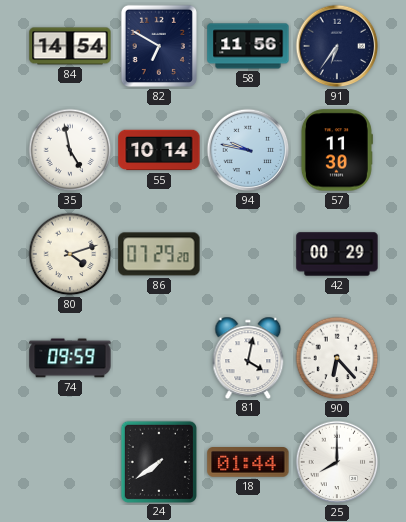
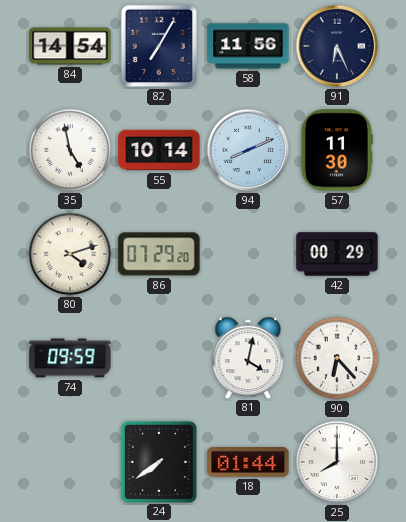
82: 6:50 -> 7:05 (159, 46)
91: 6:36 -> 6:26 (337, 46)
94: 9:47 -> 8:11 (248, 150)
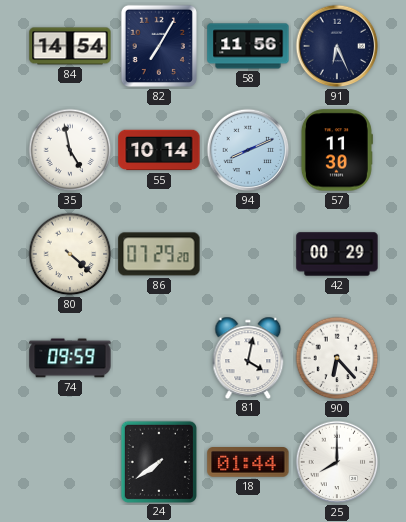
80: 4:12 -> 4:22 (70, 254)
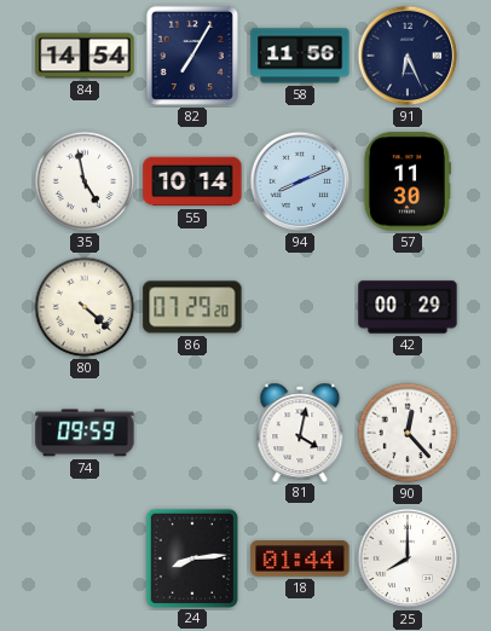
90: 6:23 -> 12:23 (408, 433)
24: 7:39 -> 8:14 (191, 557)
